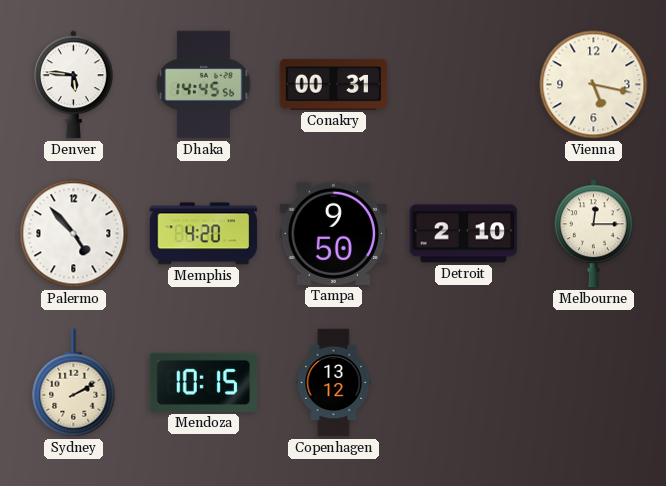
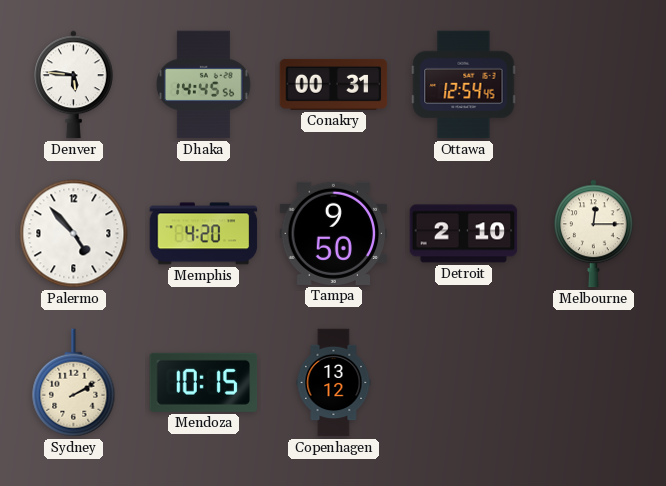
Ottawa: none -> 12:54 (464, 85)
Vienna: 5:17 -> none (594, 85)
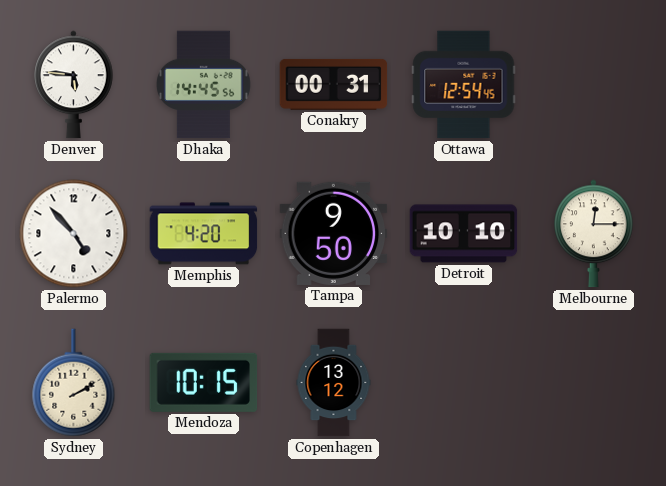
Detroit: 2:10 -> 10:10 (464, 234)
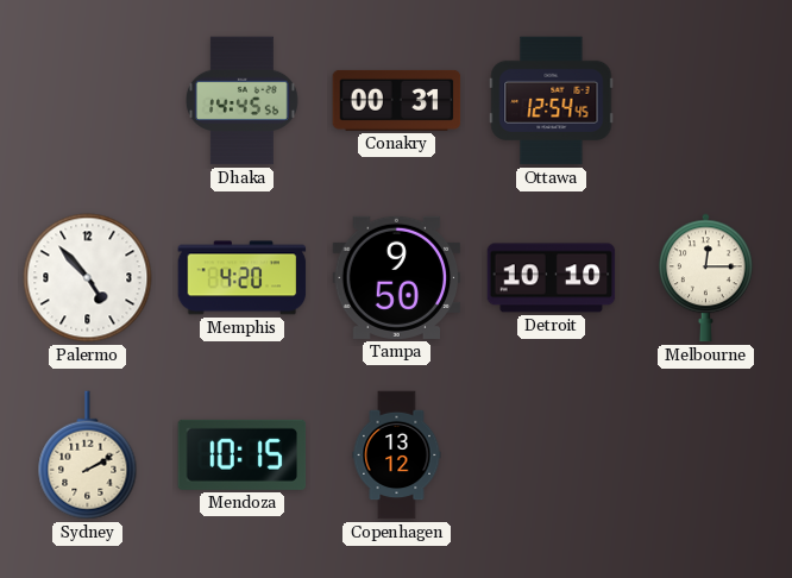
Denver: 5:46 -> none (74, 85)
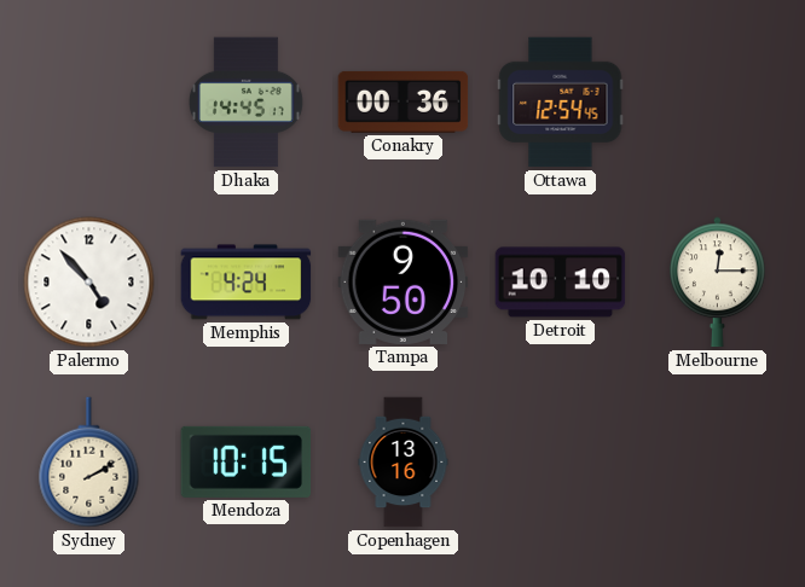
Dhaka: 14:45:56 -> 14:45:17 (247, 103)
Conakry: 00:31 -> 00:36 (404, 101)
Memphis: 4:20 -> 4:24 (247, 283)
Copenhagen: 13:12 -> 13:16 (404, 463)
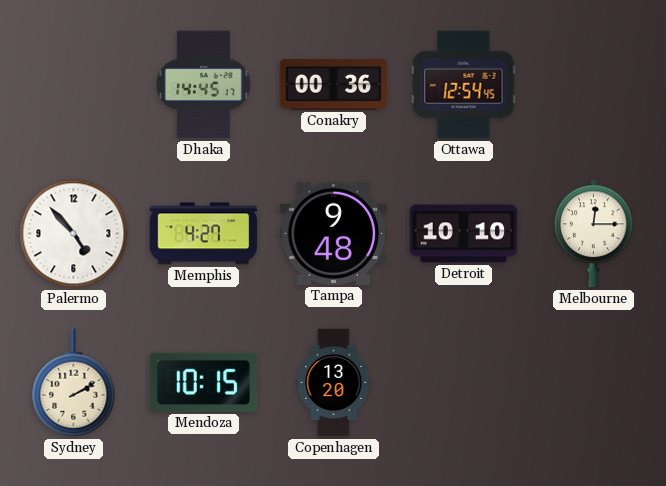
Memphis: 4:24 -> 4:27 (204, 234)
Tampa: 9:50 -> 9:48 (334, 233)
Copenhagen: 13:16 -> 13:20 (334, 383)
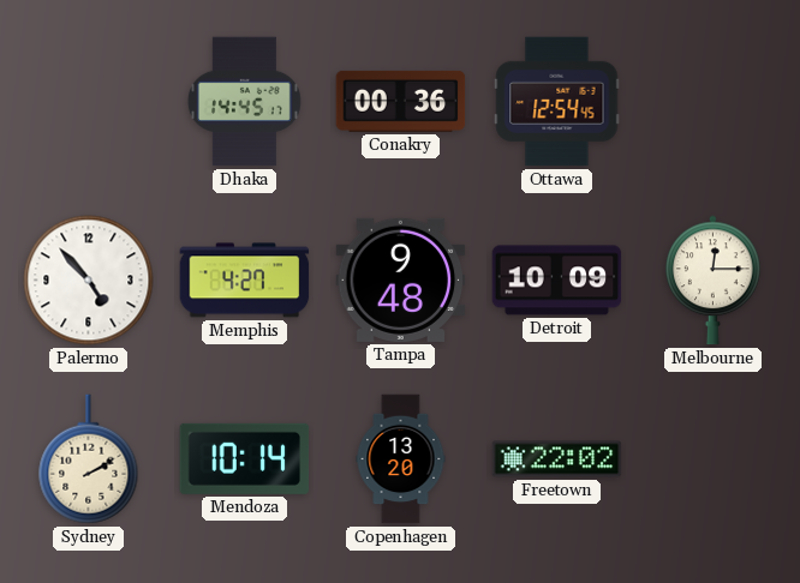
Detroit: 10:10 -> 10:09 (557, 281)
Mendoza: 10:15 -> 10:14 (245, 458)
Freetown: none -> 22:02 (557, 459)
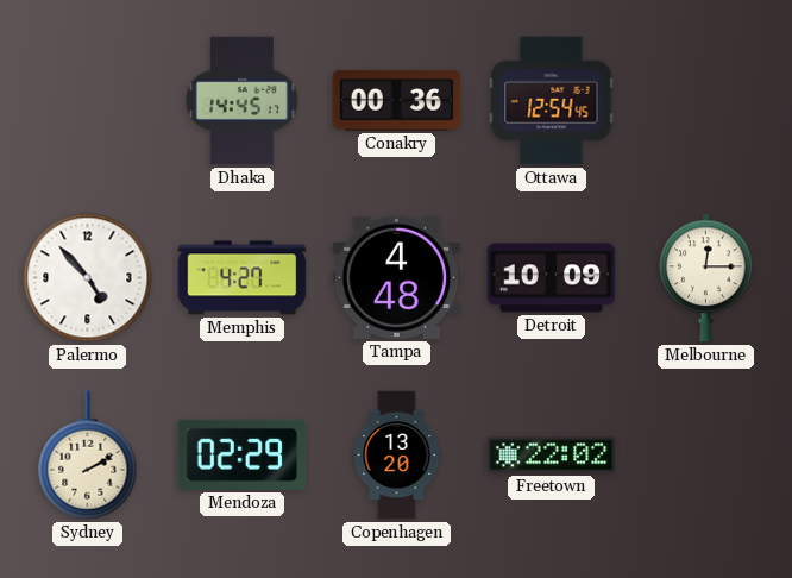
Tampa: 9:48 -> 4:48 (397, 277)
Mendoza: 10:14 -> 02:29 (243, 454)
